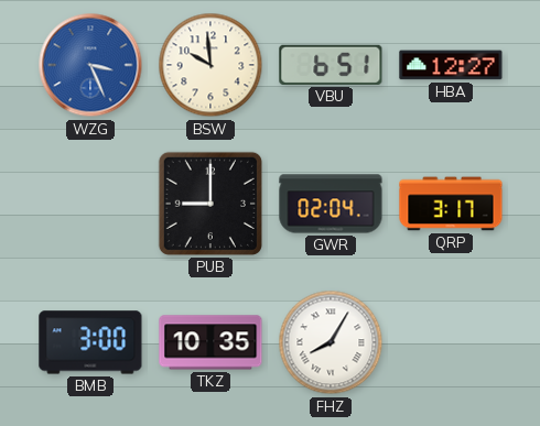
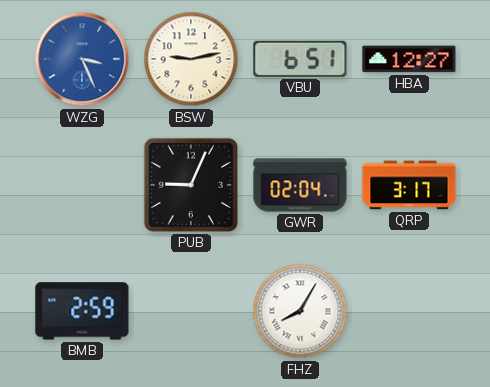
BSW: 9:59 -> 9:13 (191, 59)
PUB: 9:00 -> 9:04 (191, 185)
BMB: 3:00 -> 2:59 (82, 311)
TKZ: 10:35 -> none (210, 342)
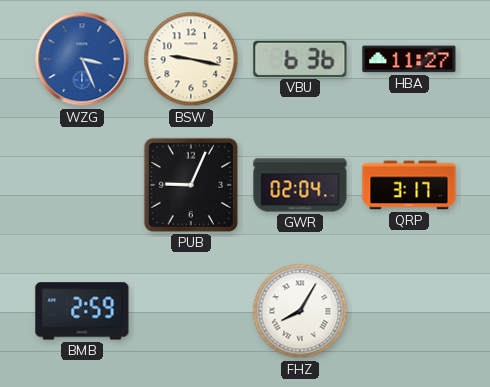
BSW: 9:13 -> 9:17 (191, 59)
VBU: 6:51 -> 6:36 (300, 59)
HBA: 12:27 -> 11:27 (409, 59)
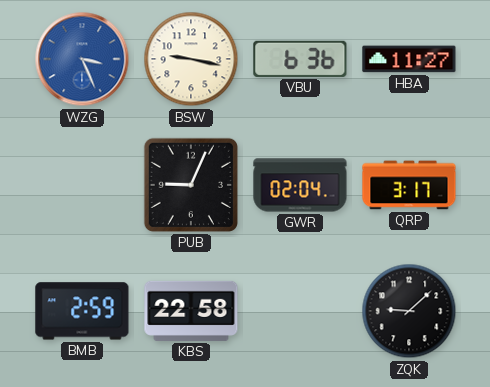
KBS: none -> 22:58 (191, 311)
FHZ: 8:05 -> none (300, 311)
ZQK: none -> 9:08 (409, 311)
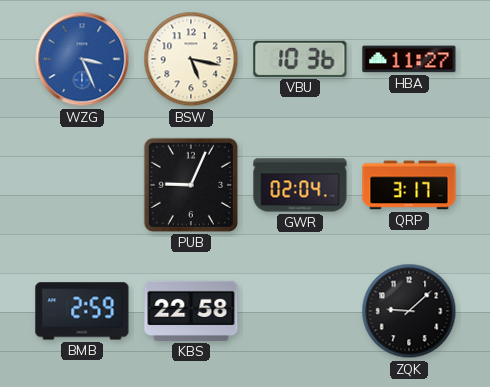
BSW: 9:17 -> 5:17 (191, 59)
VBU: 6:36 -> 10:36 (300, 59)
